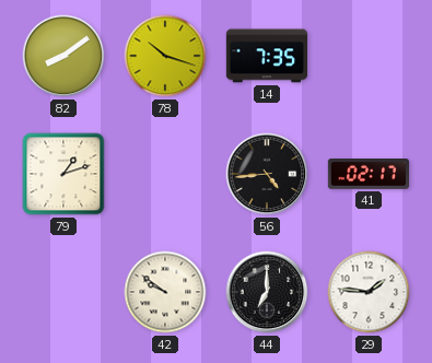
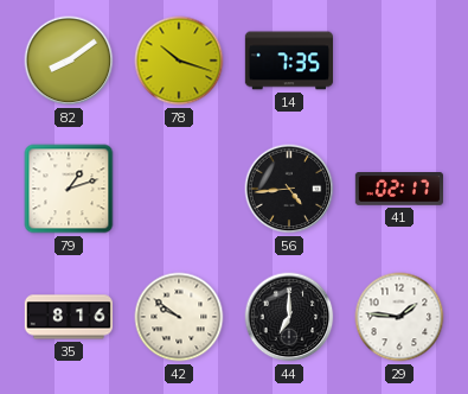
35: none -> 8:16 (69, 317)
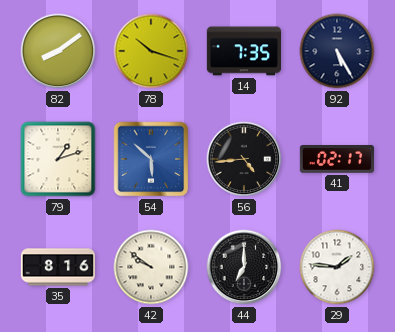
92: none -> 5:25 (337, 51)
54: none -> 5:52 (151, 159)
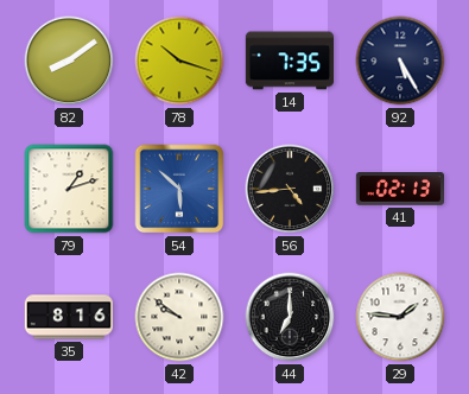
41: 02:17 -> 02:13 (399, 189)
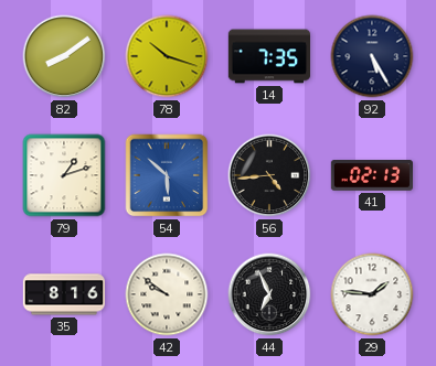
44: 7:00 -> 6:56 (269, 294)
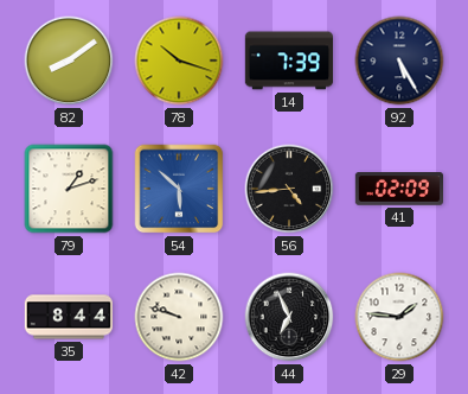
14: 7:35 -> 7:39 (288, 61)
41: 02:13 -> 02:09 (398, 189)
35: 8:16 -> 8:44 (69, 317)
42: 9:51 -> 9:48 (179, 317)
